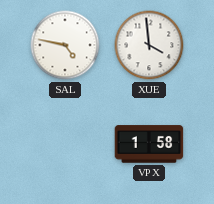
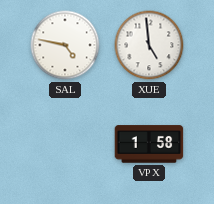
XUE: 3:59 -> 4:59 (149, 45)
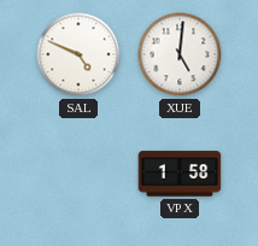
SAL: 4:47 -> 4:49 (78, 54)
XUE: 4:59 -> 5:01 (180, 54)
